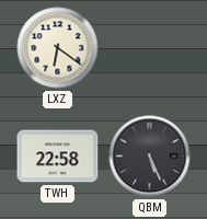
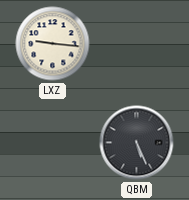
LXZ: 6:21 -> 9:16 (53, 44)
TWH: 22:58 -> none (58, 157)
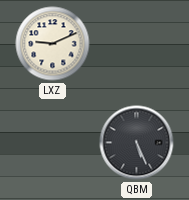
LXZ: 9:16 -> 9:11 (53, 44)
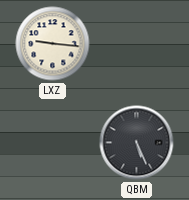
LXZ: 9:11 -> 9:16 (53, 44)
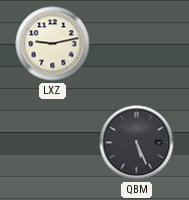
LXZ: 9:16 -> 9:13 (53, 44)
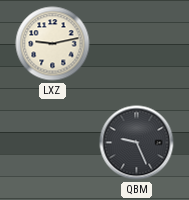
QBM: 5:26 -> 9:26 (137, 143)
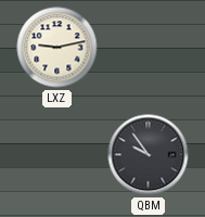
QBM: 9:26 -> 9:54 (149, 155)
